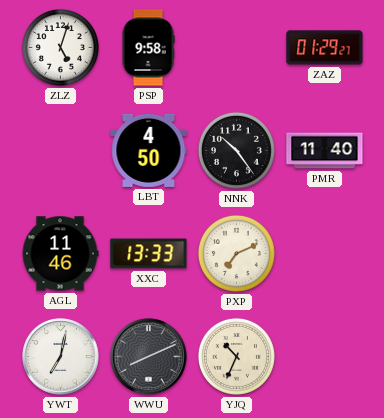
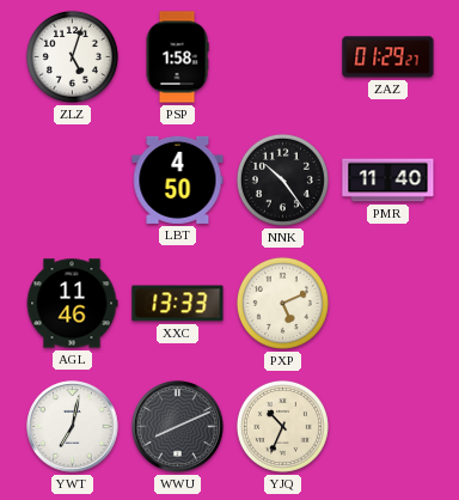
PSP: 9:58 -> 1:58 (177, 57)
PXP: 7:11 -> 5:11 (282, 303)
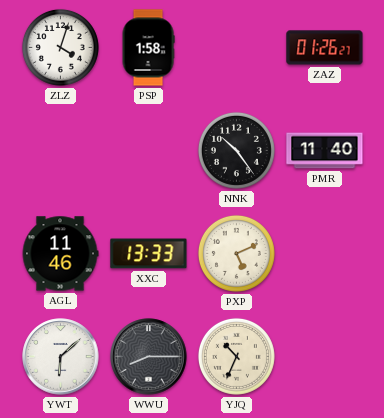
ZLZ: 5:03 -> 4:03 (60, 47)
ZAZ: 01:29 -> 01:26 (325, 48)
LBT: 4:50 -> none (178, 179)
YWT: 7:02 -> 6:08 (61, 357)
WWU: 8:11 -> 8:15 (149, 357)
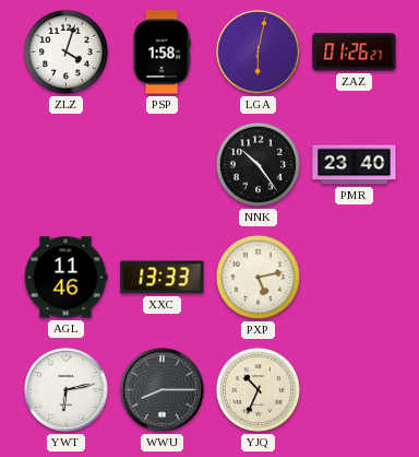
LGA: none -> 6:02 (259, 52)
PMR: 11:40 -> 23:40 (355, 165)
PXP: 5:11 -> 5:13 (258, 277)
YWT: 6:08 -> 6:13 (67, 390)
